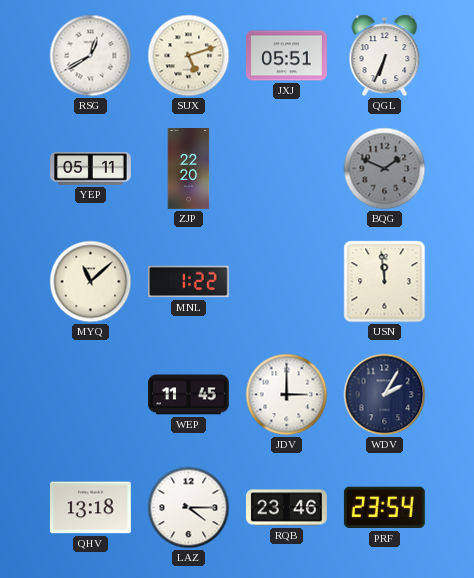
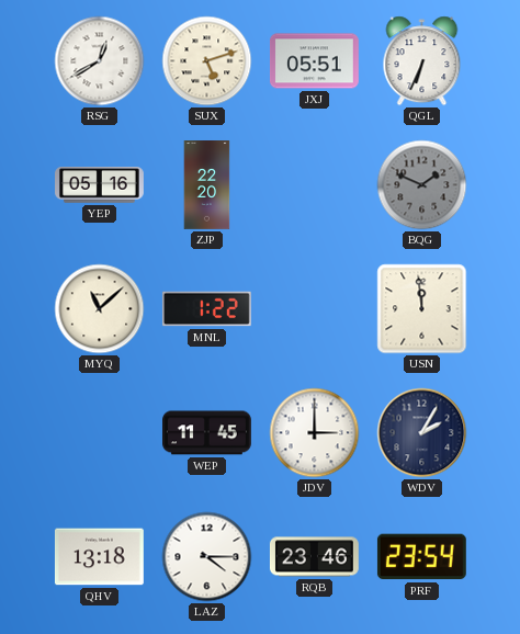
YEP: 05:11 -> 05:16 (100, 185)
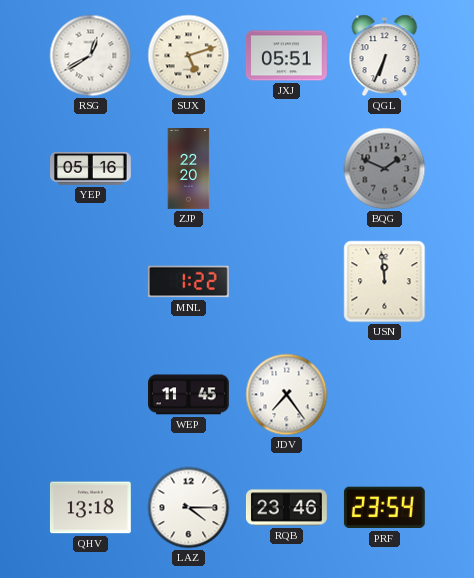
MYQ: 11:08 -> none (100, 309)
JDV: 3:00 -> 7:24 (287, 395)
WDV: 2:05 -> none (422, 433)
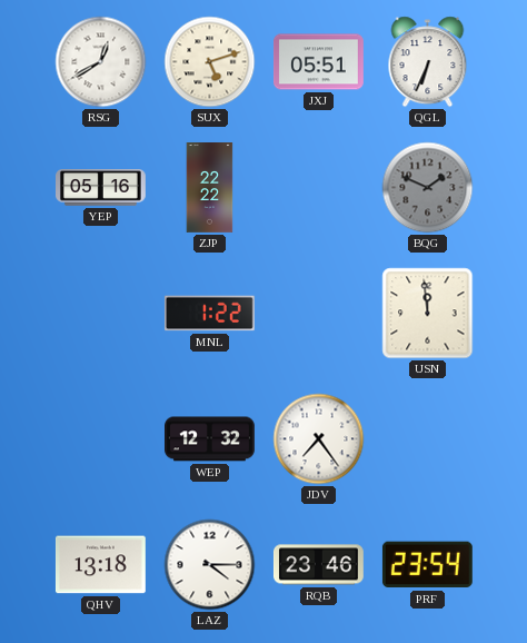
ZJP: 22:20 -> 22:22 (210, 188)
WEP: 11:45 -> 12:32 (210, 439)
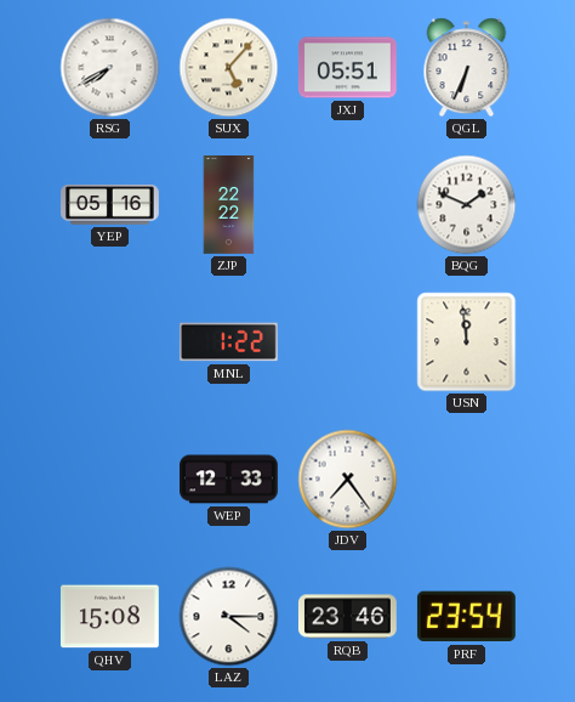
RSG: 12:40 -> 7:40 (110, 68)
SUX: 5:12 -> 5:07 (229, 68)
BQG dial: grey -> white (467, 205)
WEP: 12:32 -> 12:33 (229, 480)
QHV: 13:18 -> 15:08 (109, 617)
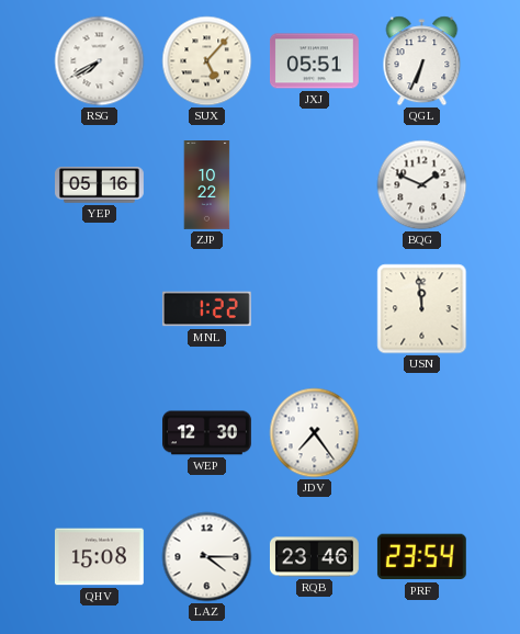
ZJP: 22:22 -> 10:22 (207, 185)
WEP: 12:33 -> 12:30 (207, 433)
